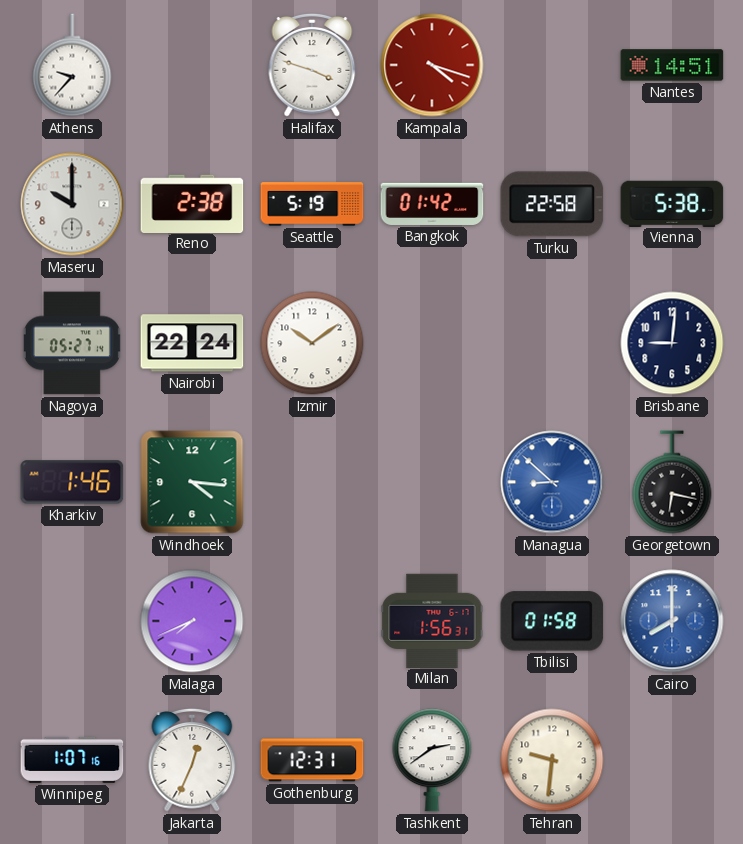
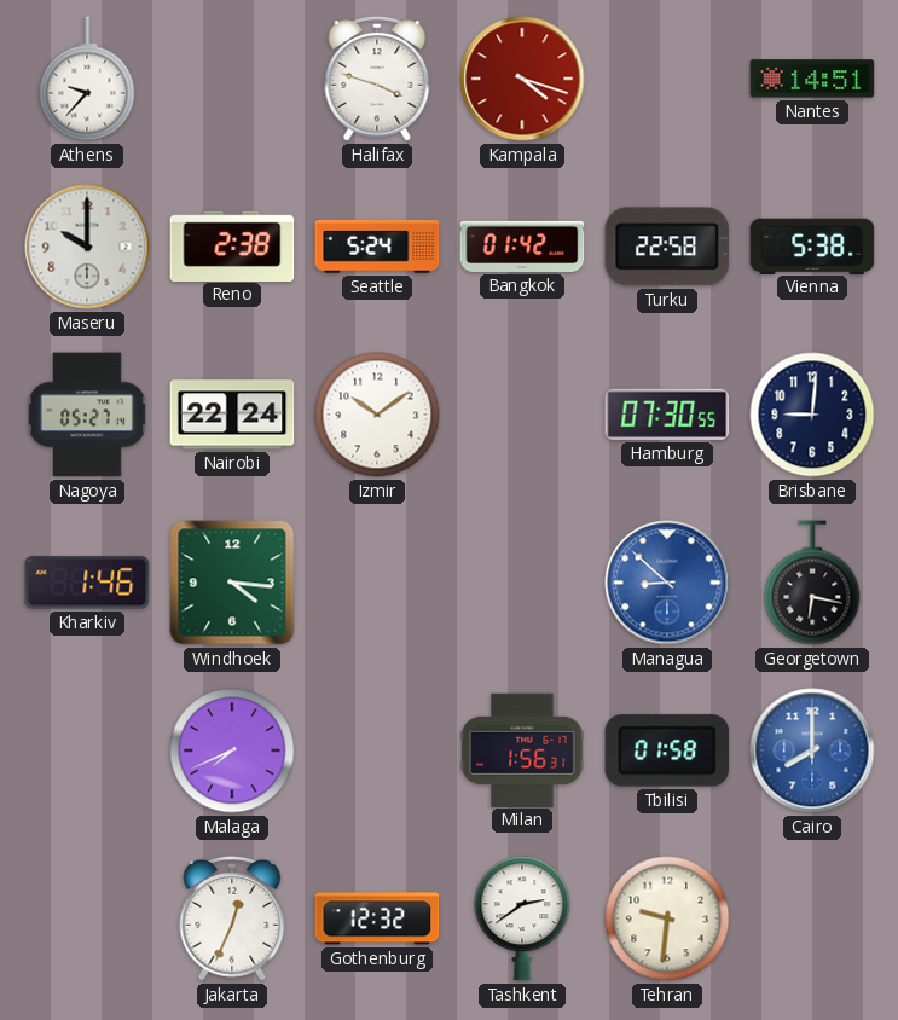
Seattle: 5:19 -> 5:24 (377, 247)
Hamburg: none -> 07:30 (667, 415)
Winnipeg: 1:07 -> none (72, 760)
Gothenburg: 12:31 -> 12:32 (377, 918)
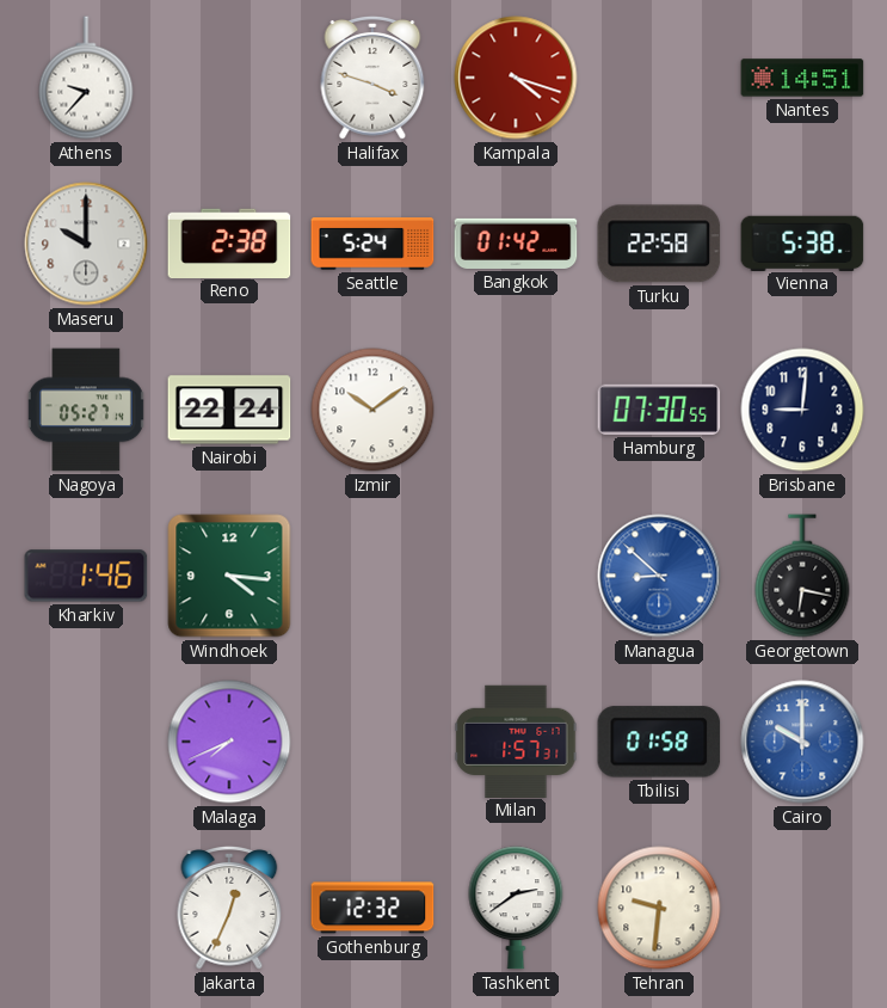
Milan: 1:56 -> 1:57 (516, 740)
Cairo: 8:00 -> 10:00 (802, 742)
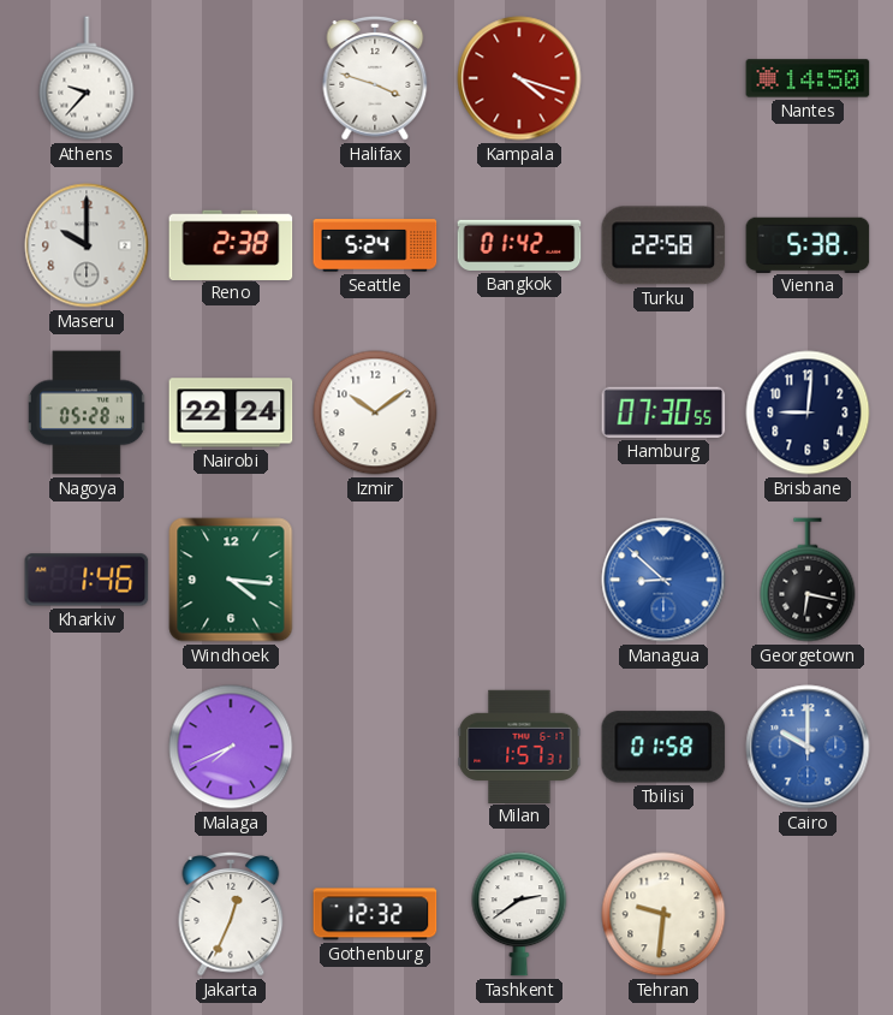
Nantes: 14:51 -> 14:50 (808, 78)
Nagoya: 05:27 -> 05:28 (87, 412)
